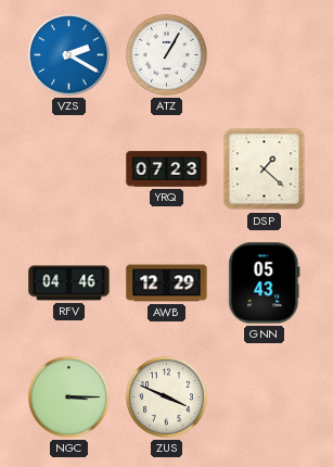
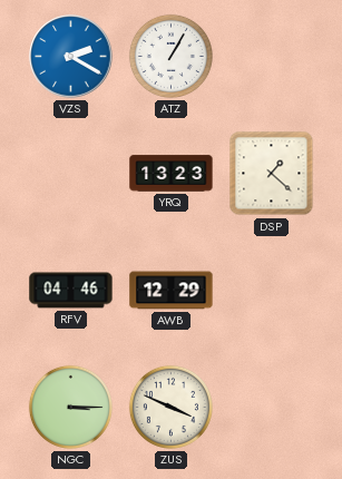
YRQ: 07:23 -> 13:23 (172, 174)
GNN: 05:43 -> none (265, 283)
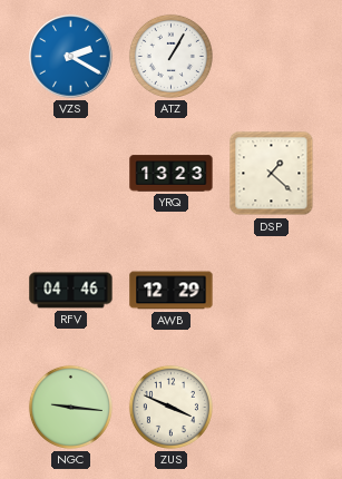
NGC: 3:15 -> 9:16 (70, 407)
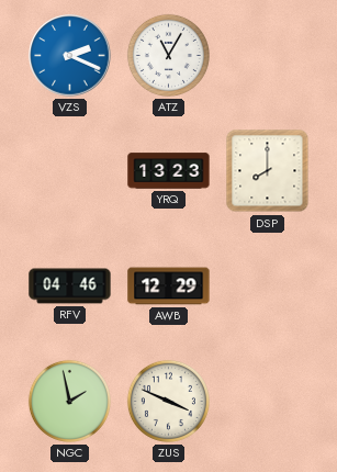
VZS: 2:20 -> 2:19 (70, 56)
ATZ: 1:05 -> 11:05 (168, 55)
DSP: 1:22 -> 8:00 (268, 171)
NGC: 9:16 -> 1:58 (69, 401)
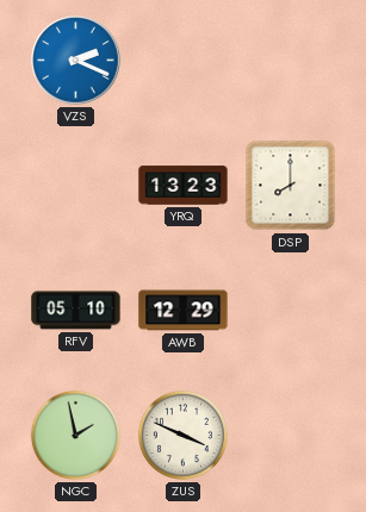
ATZ: 11:05 -> none (168, 55)
RFV: 04:46 -> 05:10 (76, 311)
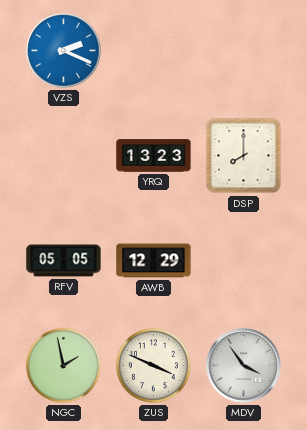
RFV: 05:10 -> 05:05 (64, 261)
MDV: none -> 3:54 (244, 366)
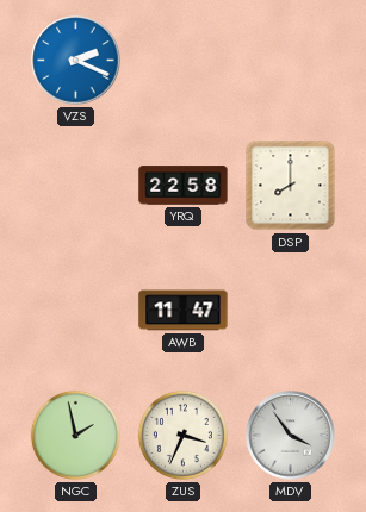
YRQ: 13:23 -> 22:58 (184, 186)
RFV: 05:05 -> none (64, 261)
AWB: 12:29 -> 11:47 (184, 311)
ZUS: 3:49 -> 3:34 (182, 435)
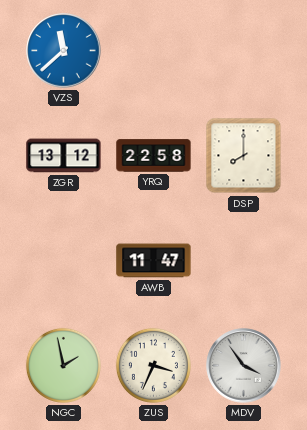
VZS: 2:19 -> 11:38 (64, 51)
ZGR: none -> 13:12 (64, 156)
